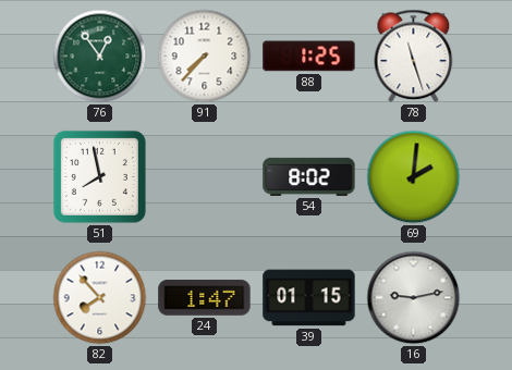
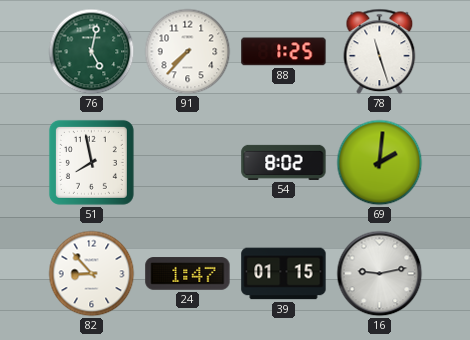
76: 12:54 -> 5:02 (92, 52)
82: 7:53 -> 8:53 (92, 274)
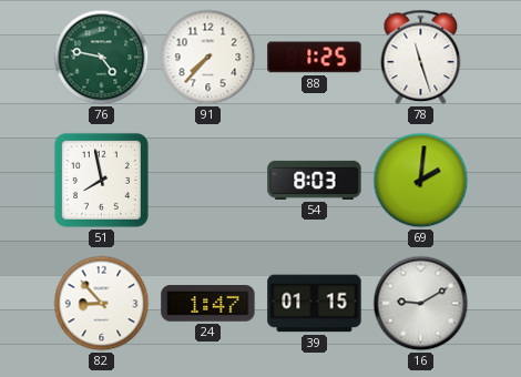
76: 5:02 -> 4:47 (102, 58)
54: 8:02 -> 8:03 (315, 180)
16: 9:13 -> 9:10 (421, 304)
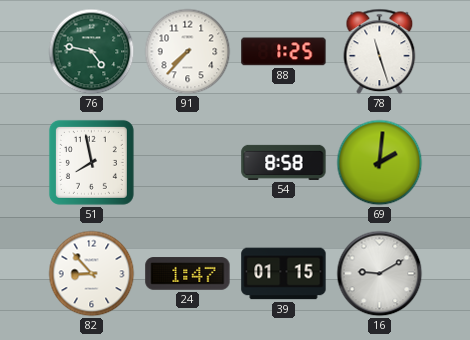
54: 8:03 -> 8:58 (284, 162)
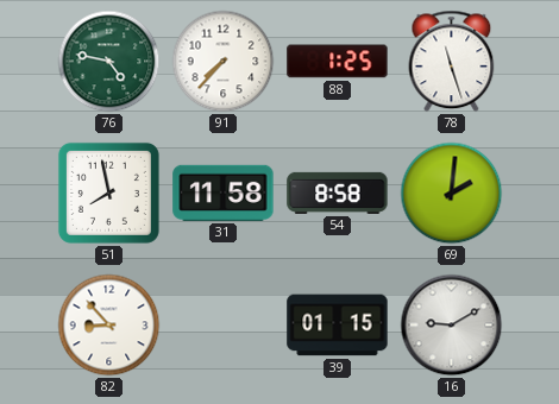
31: none -> 11:58 (224, 192)
24: 1:47 -> none (188, 274)
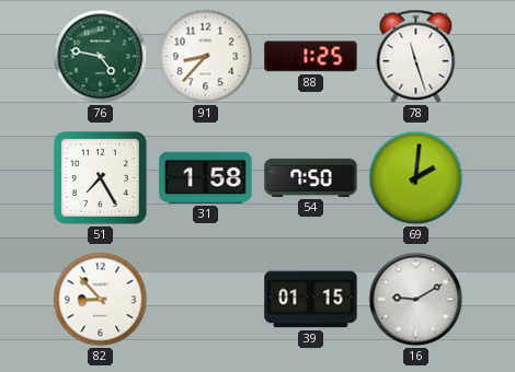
91: 7:37 -> 8:37 (206, 57)
51: 7:58 -> 7:25 (100, 177)
31: 11:58 -> 1:58 (206, 177)
54: 8:58 -> 7:50 (311, 177)
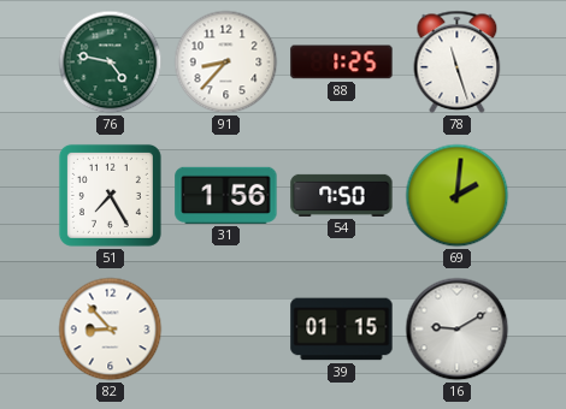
31: 1:58 -> 1:56 (226, 195)
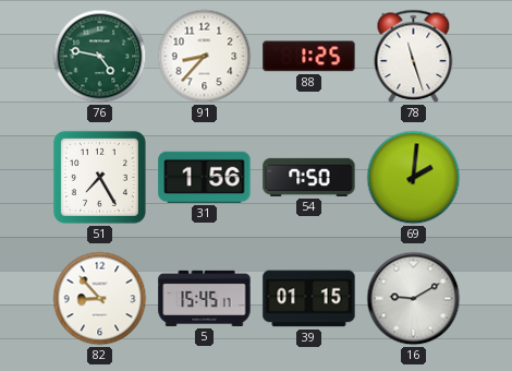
5: none -> 15:45 (205, 298)
